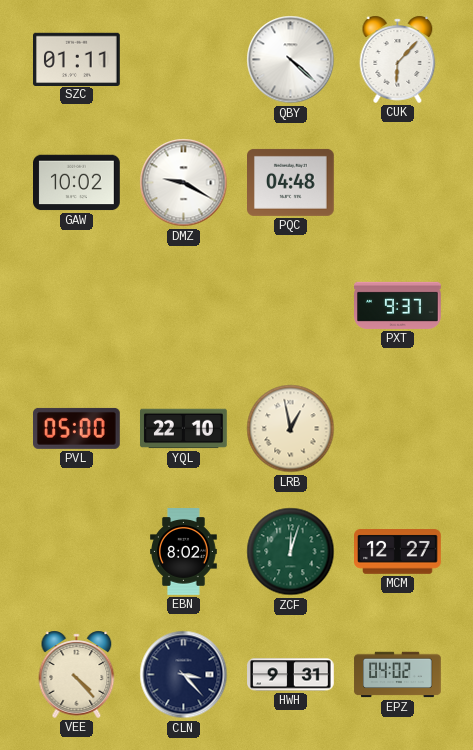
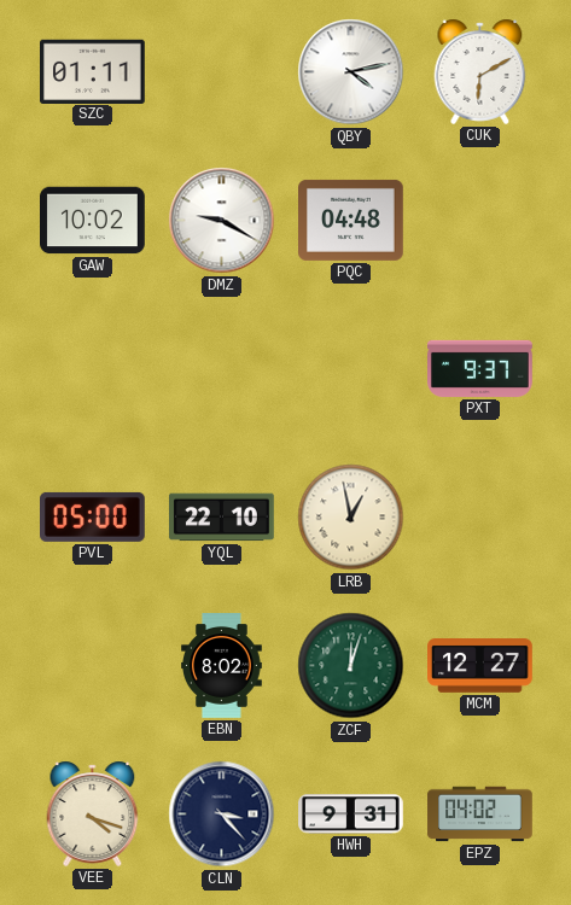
QBY: 4:22 -> 4:13 (351, 72)
CUK: 6:07 -> 6:10 (480, 71)
VEE: 4:23 -> 4:18 (93, 813)
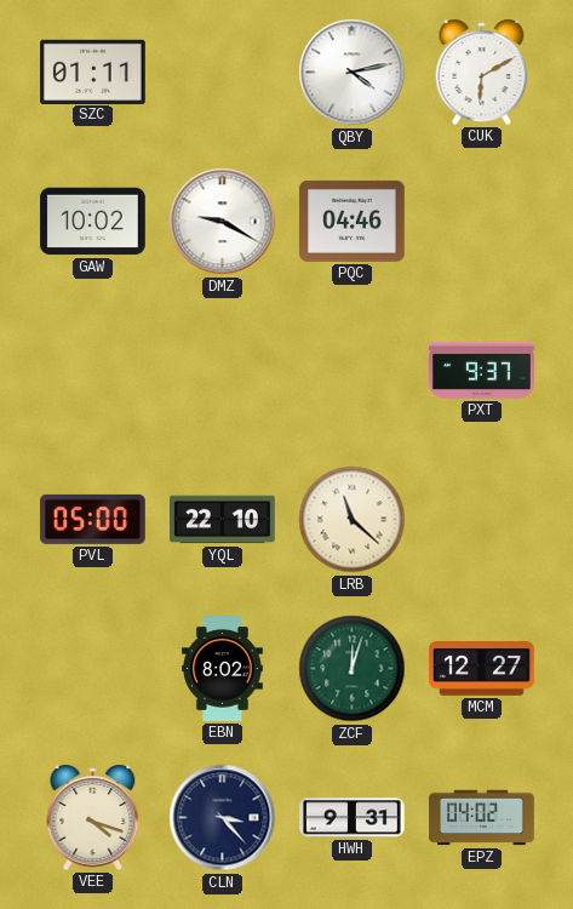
PQC: 04:48 -> 04:46 (353, 221)
LRB: 12:58 -> 11:22 (353, 520)
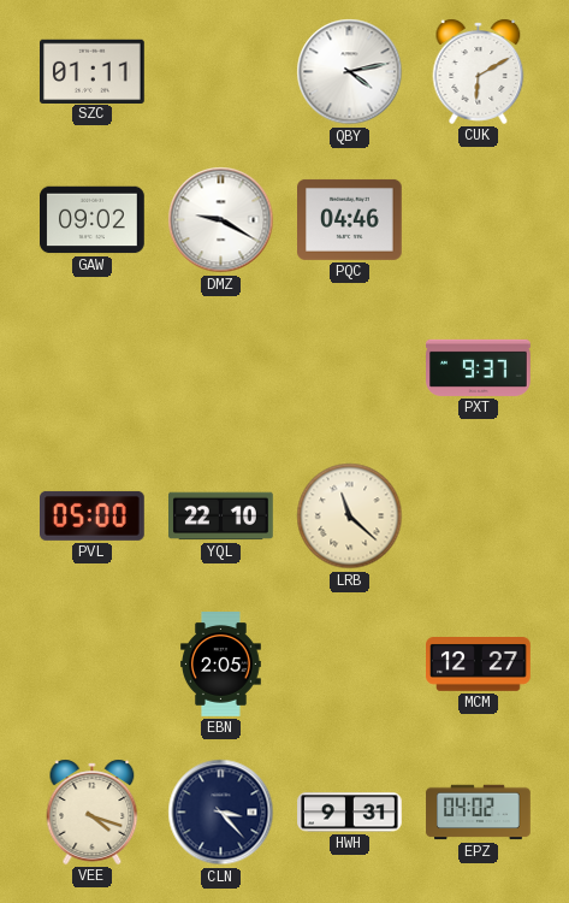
GAW: 10:02 -> 09:02 (93, 220)
EBN: 8:02 -> 2:05 (221, 665)
ZCF: 12:03 -> none (353, 669)
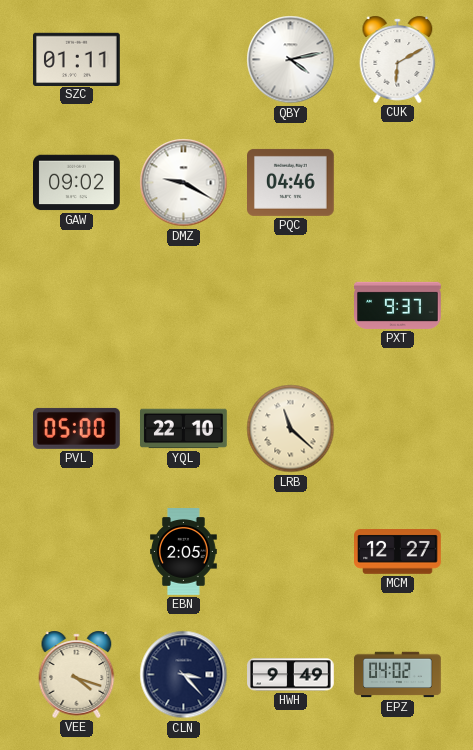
HWH: 9:31 -> 9:49 (291, 675)
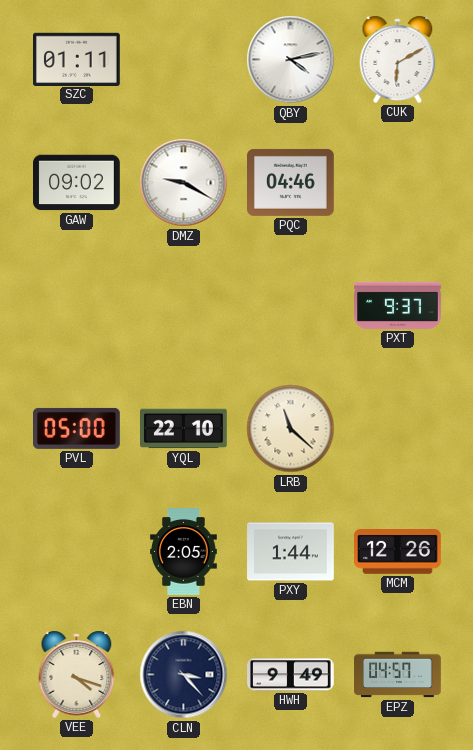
PXY: none -> 1:44 (291, 552)
MCM: 12:27 -> 12:26 (398, 552)
EPZ: 04:02 -> 04:57 (398, 675)
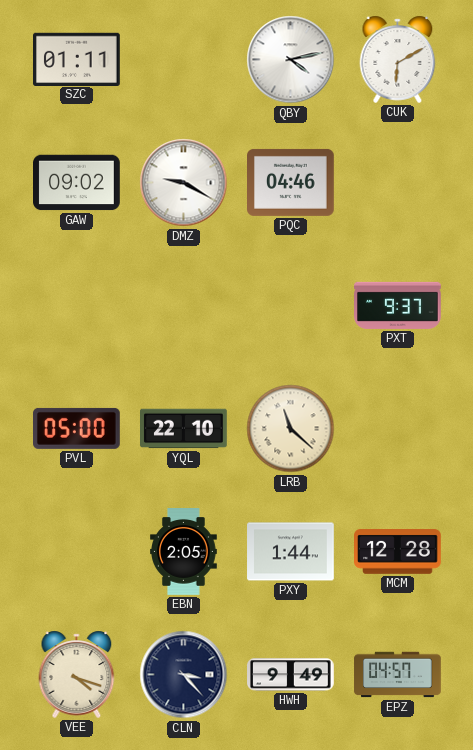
MCM: 12:26 -> 12:28 (398, 552)
